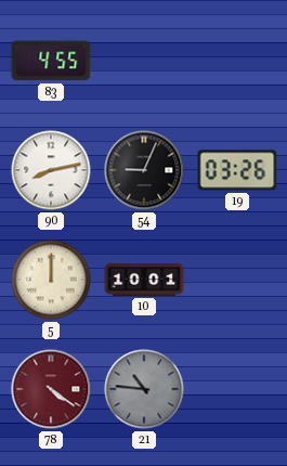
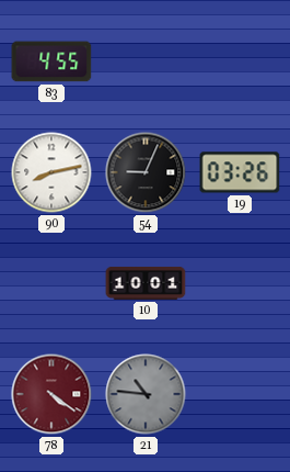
5: 12:00 -> none (51, 280)
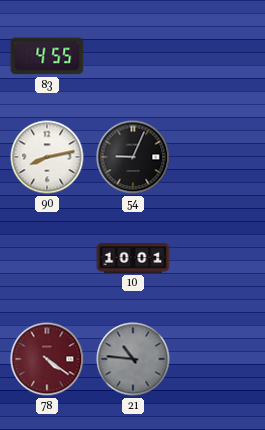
19: 03:26 -> none (240, 172)
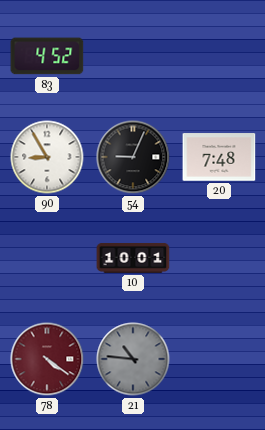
83: 4:55 -> 4:52 (47, 56)
90: 8:13 -> 8:55 (47, 157)
20: none -> 7:48 (219, 157)
